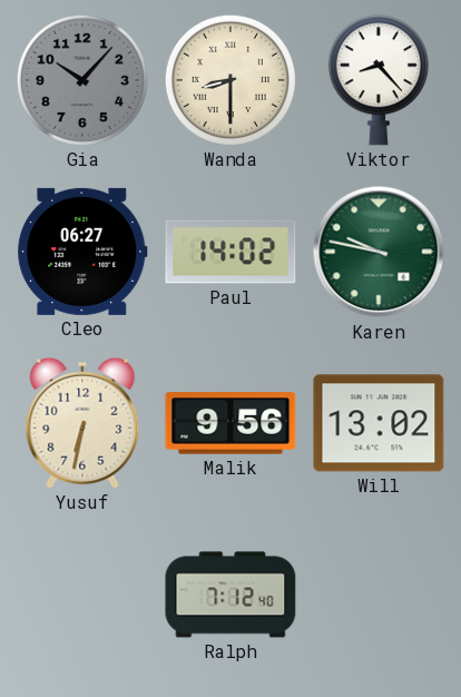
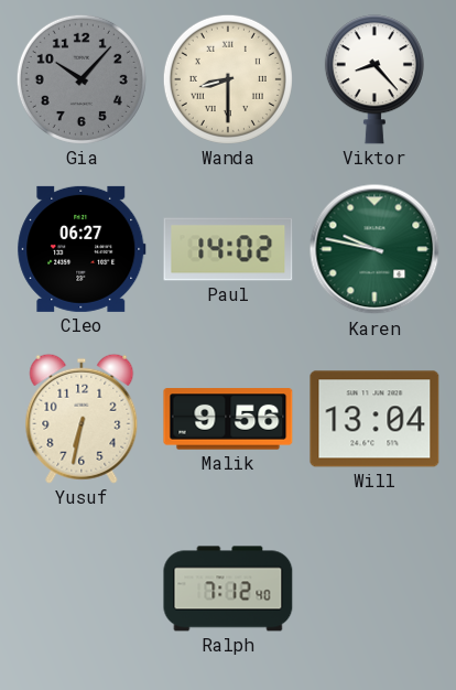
Will: 13:02 -> 13:04 (374, 419)
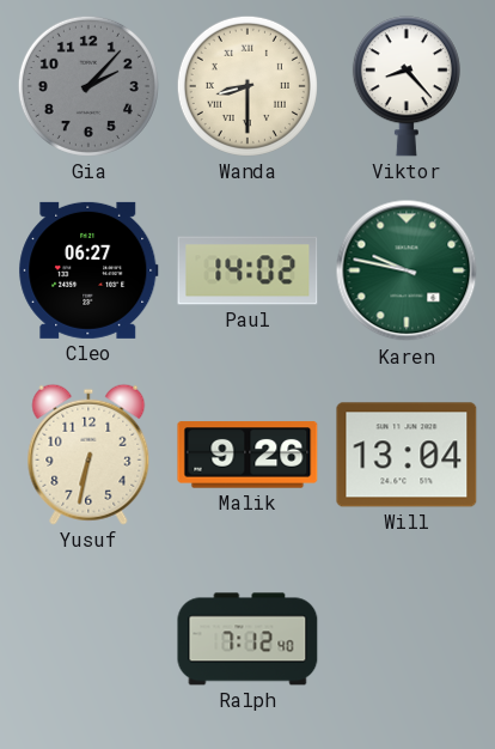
Gia: 10:07 -> 2:07 (88, 86)
Malik: 9:56 -> 9:26 (247, 455)
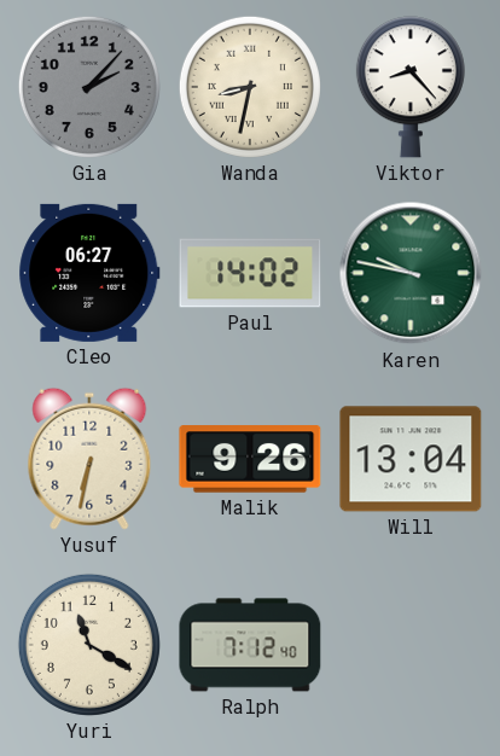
Wanda: 8:30 -> 8:32 (250, 87)
Yuri: none -> 11:20 (89, 645)
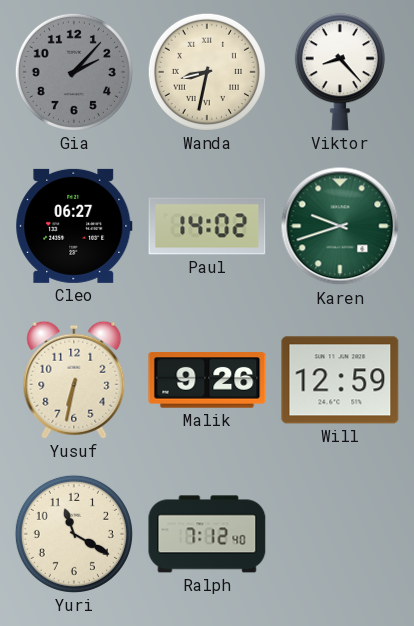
Karen: 9:47 -> 9:42 (340, 226)
Will: 13:04 -> 12:59 (340, 380)
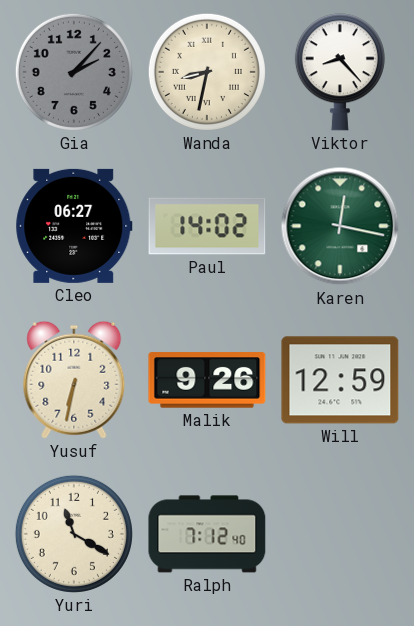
Karen: 9:42 -> 12:17 (340, 226)
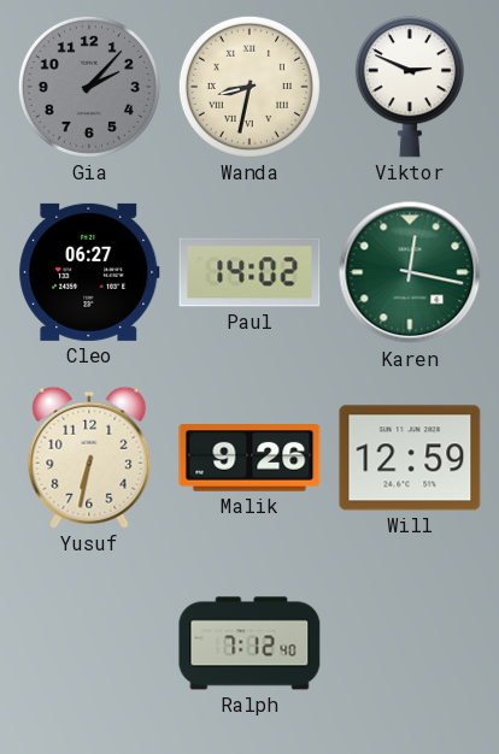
Viktor: 8:23 -> 2:49 (410, 87)
Yuri: 11:20 -> none (74, 534)
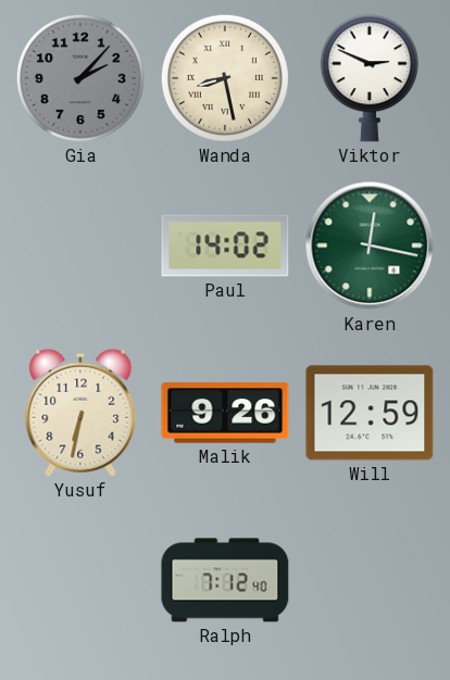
Wanda: 8:32 -> 8:28 (225, 78)
Cleo: 06:27 -> none (89, 272)
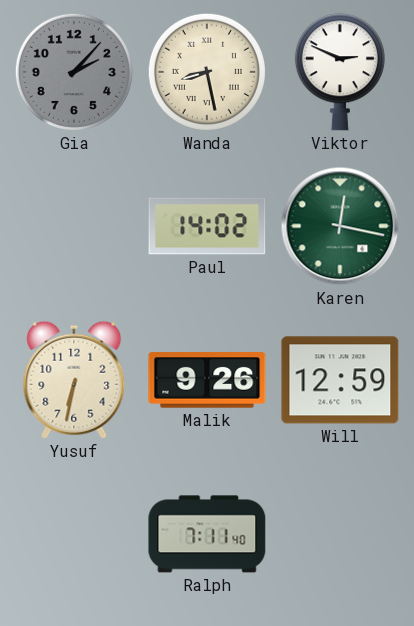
Ralph: 7:12 -> 7:11 (207, 534)
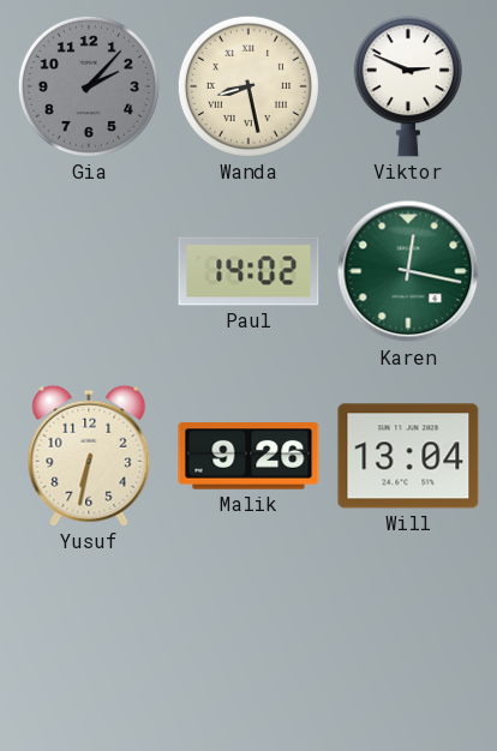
Will: 12:59 -> 13:04 (408, 456)
Ralph: 7:11 -> none (207, 534)
